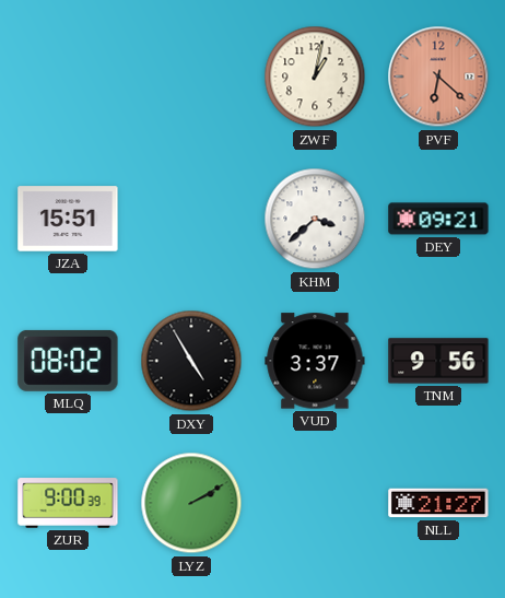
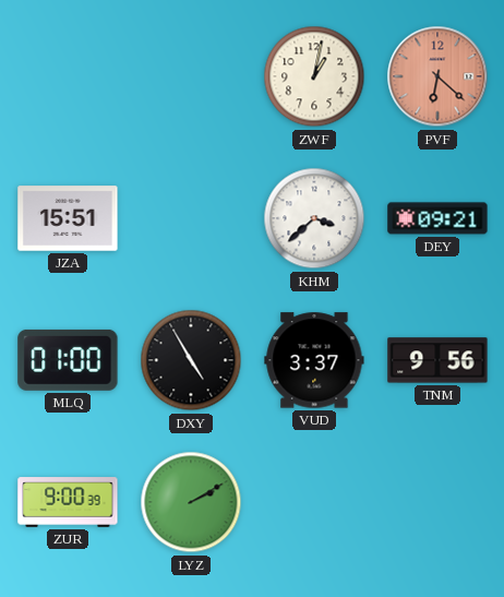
MLQ: 08:02 -> 01:00 (68, 360)
NLL: 21:27 -> none (438, 503)
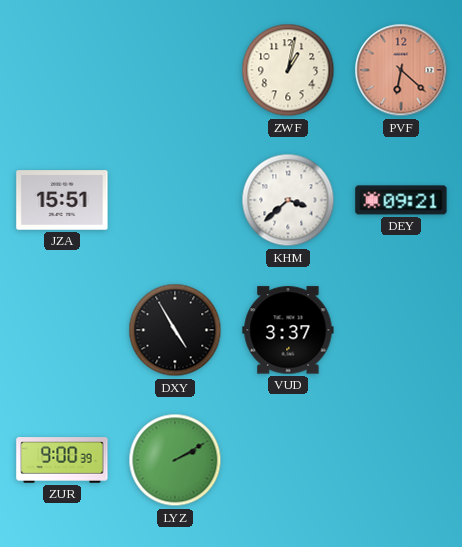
MLQ: 01:00 -> none (68, 360)
TNM: 9:56 -> none (437, 360)
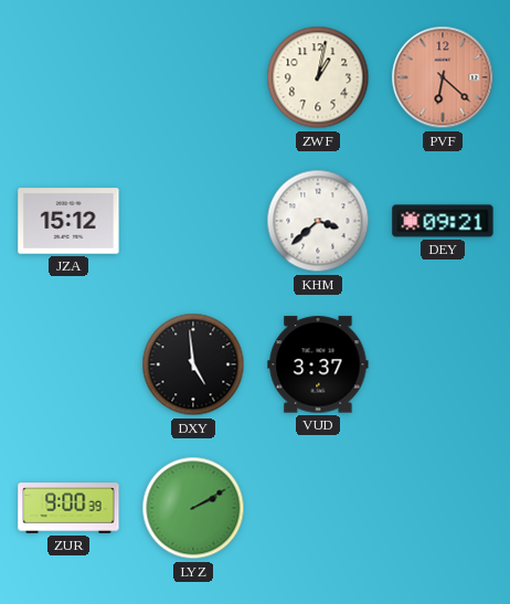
JZA: 15:51 -> 15:12 (68, 221)
DXY: 4:55 -> 4:59 (193, 364)
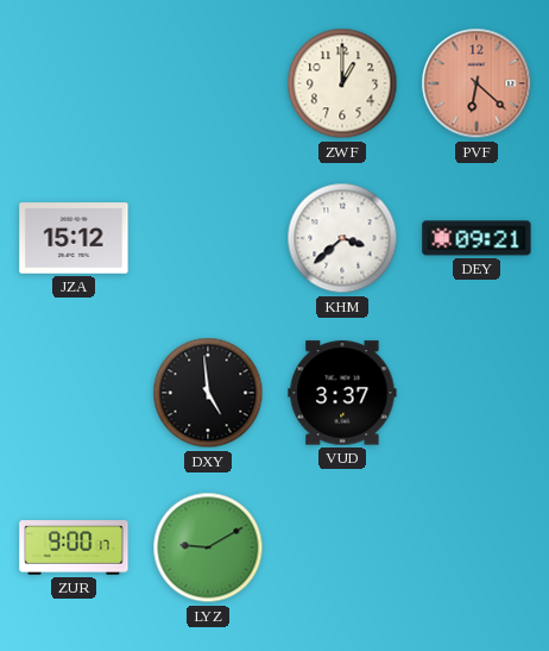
ZWF: 1:02 -> 1:00 (342, 83)
ZUR: 9:00:39 -> 9:00:17 (74, 547)
LYZ: 2:10 -> 9:10 (208, 547)
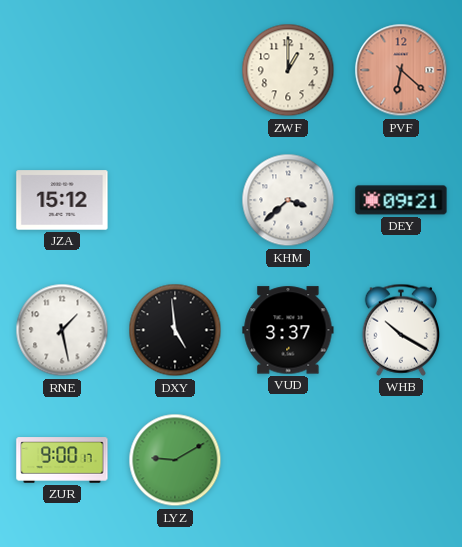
RNE: none -> 1:28 (62, 330)
WHB: none -> 10:20 (400, 330)
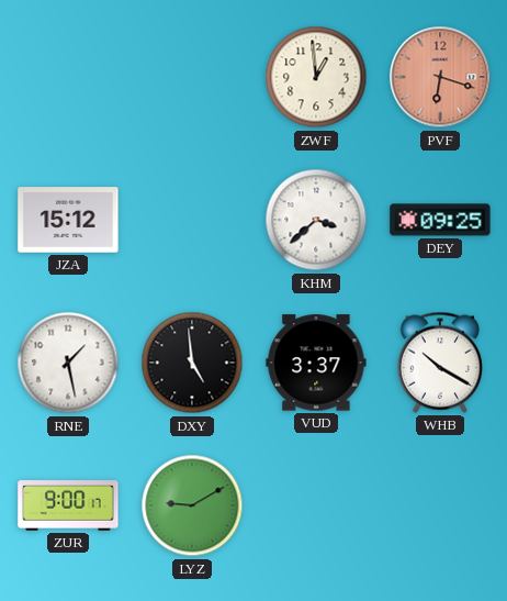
ZWF: 1:00 -> 12:59 (316, 77)
PVF: 6:22 -> 6:18 (440, 77)
DEY: 09:21 -> 09:25 (440, 220)
